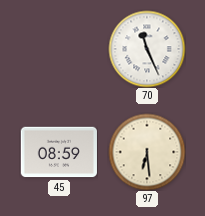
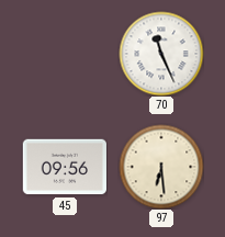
45: 08:59 -> 09:56 (65, 167)
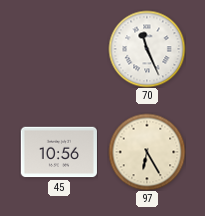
45: 09:56 -> 10:56 (59, 152)
97: 6:29 -> 6:25 (147, 152)
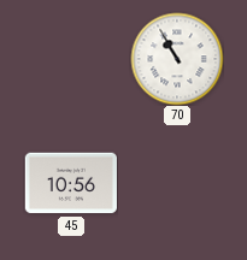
70: 11:26 -> 10:55 (177, 59)
97: 6:25 -> none (147, 152)
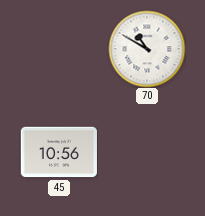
70: 10:55 -> 10:50 (147, 49)
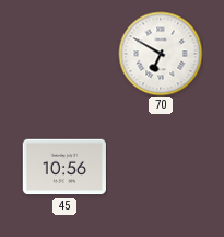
70: 10:50 -> 6:50 (161, 54)
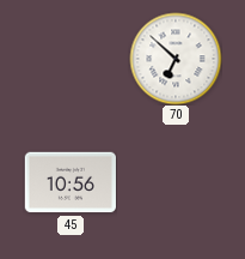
70: 6:50 -> 6:52 (176, 59)
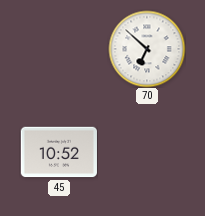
45: 10:56 -> 10:52 (59, 152)
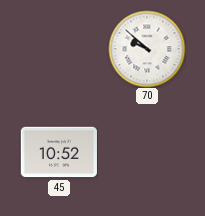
70: 6:52 -> 9:52 (147, 49)
